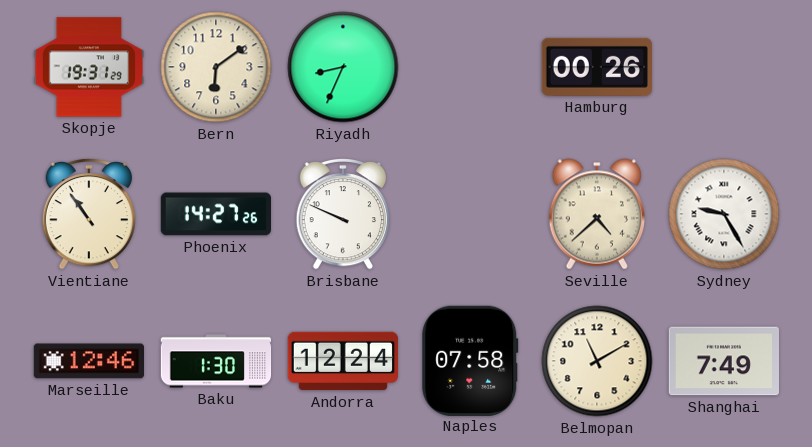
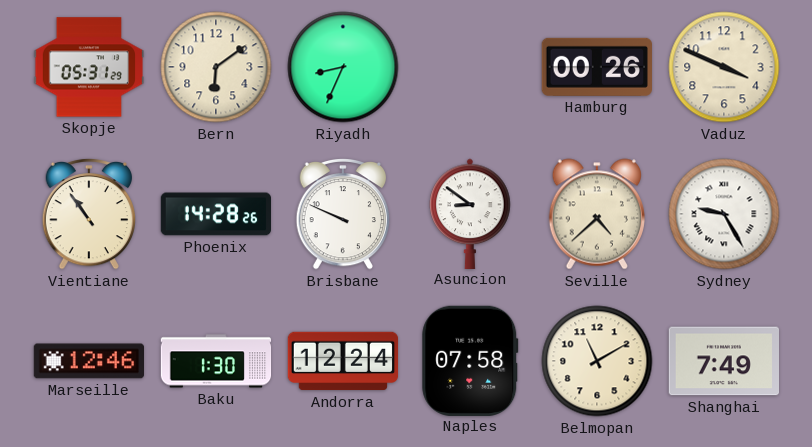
Skopje: 19:31 -> 05:31 (89, 67)
Vaduz: none -> 3:49 (724, 67)
Phoenix: 14:27 -> 14:28 (216, 214)
Asuncion: none -> 8:51 (470, 213)
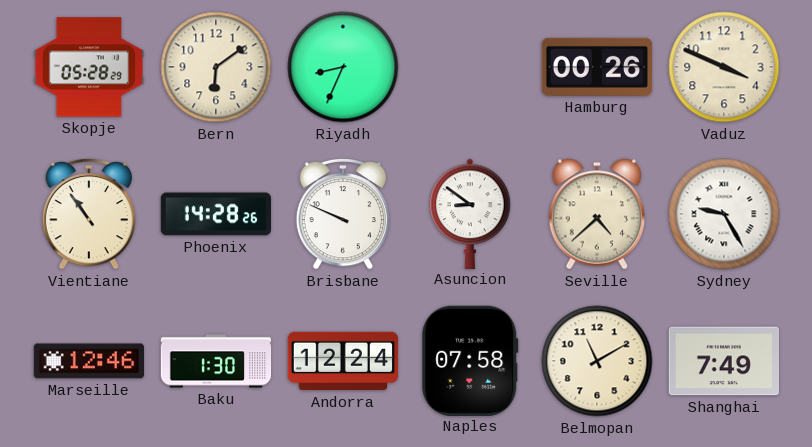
Skopje: 05:31 -> 05:28 (89, 67)
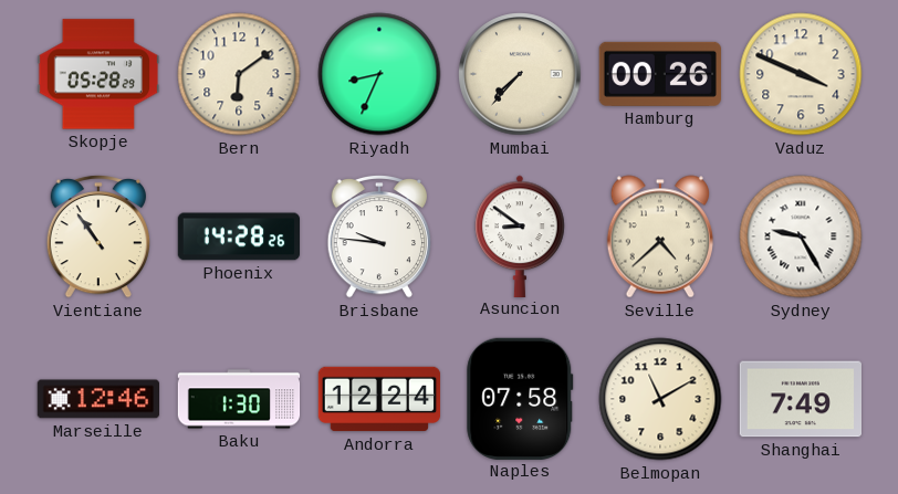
Mumbai: none -> 7:37 (520, 74)
Brisbane: 9:49 -> 9:46 (378, 237)
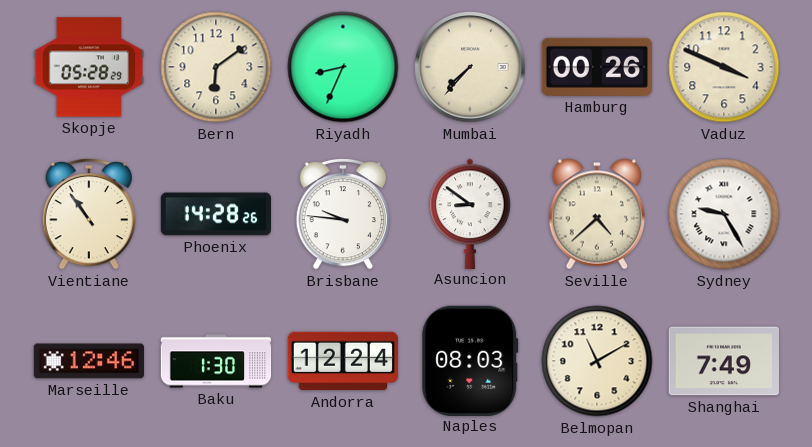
Naples: 07:58 -> 08:03 (470, 360)
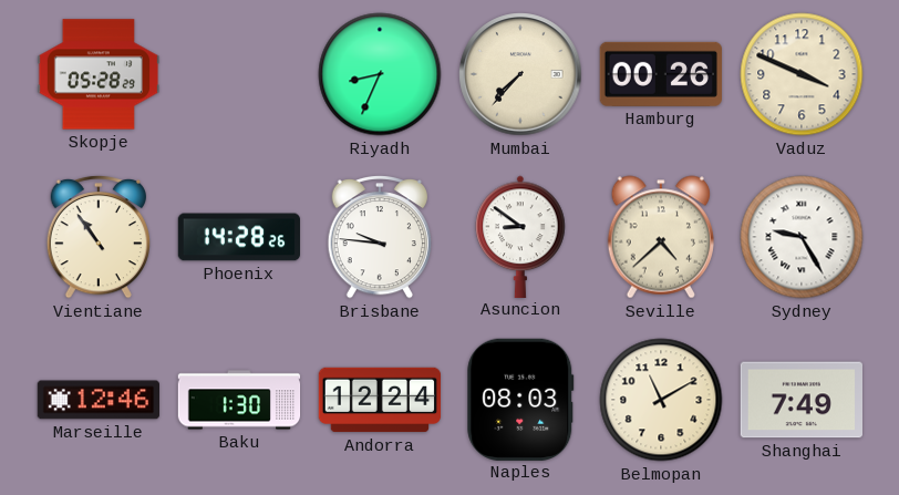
Bern: 6:09 -> none (216, 67)
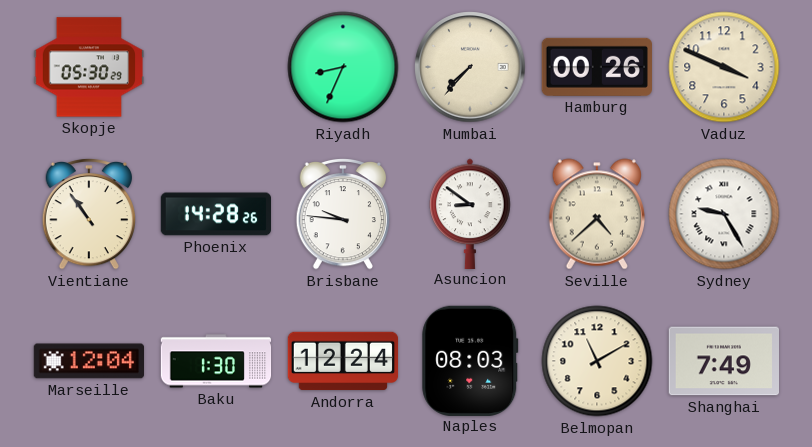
Skopje: 05:28 -> 05:30 (89, 67)
Marseille: 12:46 -> 12:04 (88, 361)
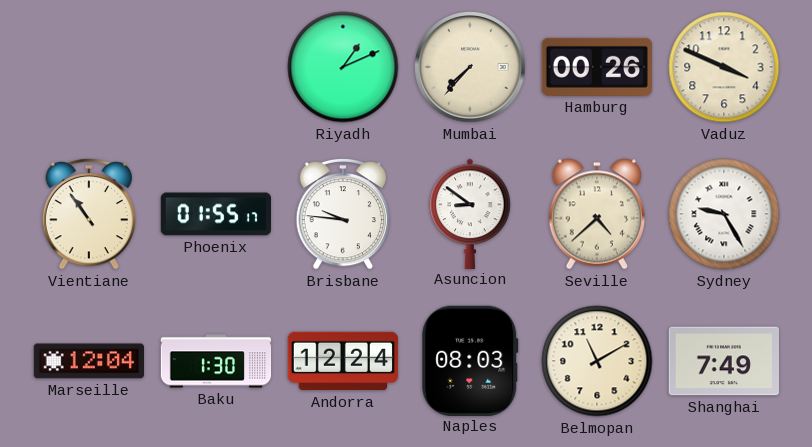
Skopje: 05:30 -> none (89, 67)
Riyadh: 8:34 -> 1:11 (343, 67)
Phoenix: 14:28 -> 01:55 (216, 214)
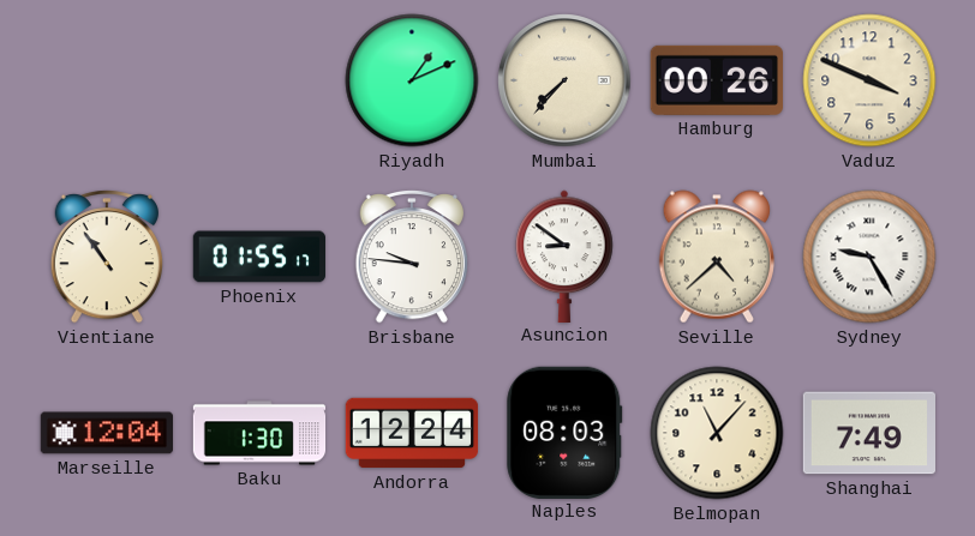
Belmopan: 11:10 -> 11:07 (717, 433)
